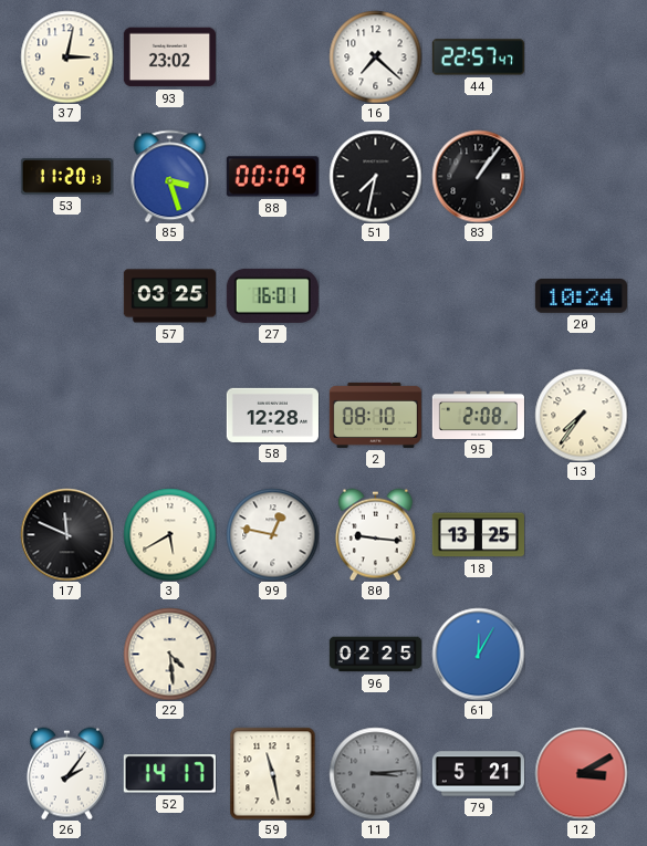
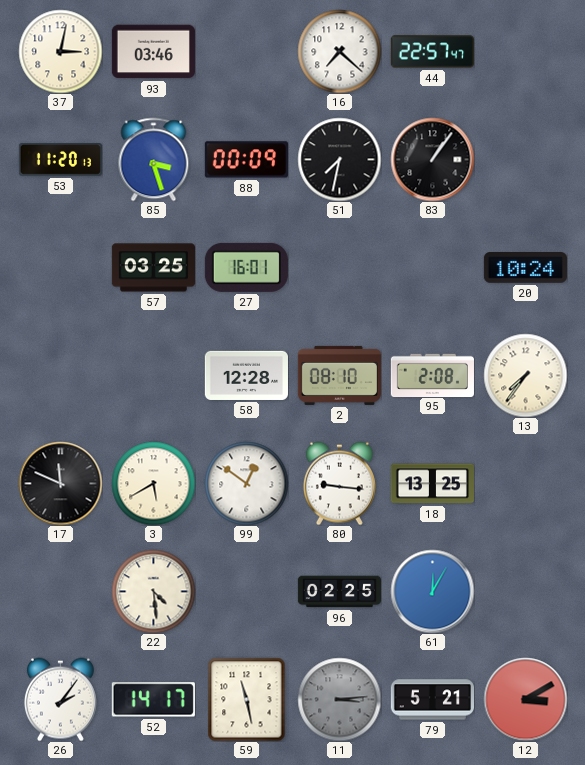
93: 23:02 -> 03:46 (153, 52)
99: 12:47 -> 12:51 (246, 483)
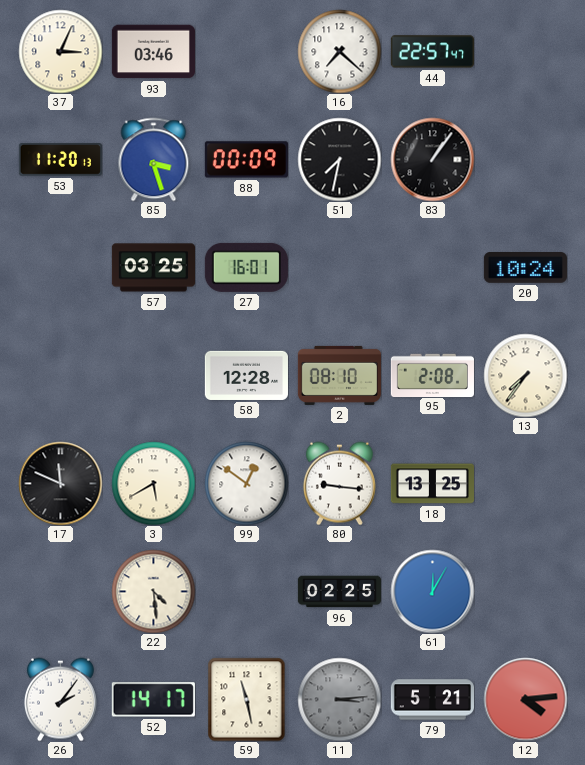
37: 3:02 -> 3:04 (60, 51)
12: 3:10 -> 4:14 (525, 699)
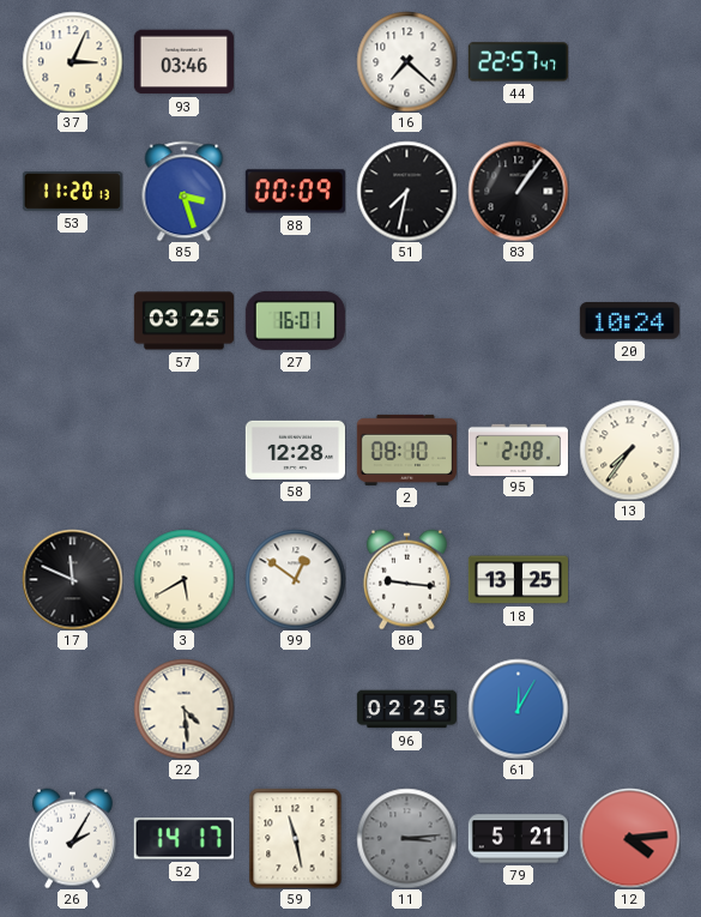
26: 2:06 -> 2:05 (72, 838)
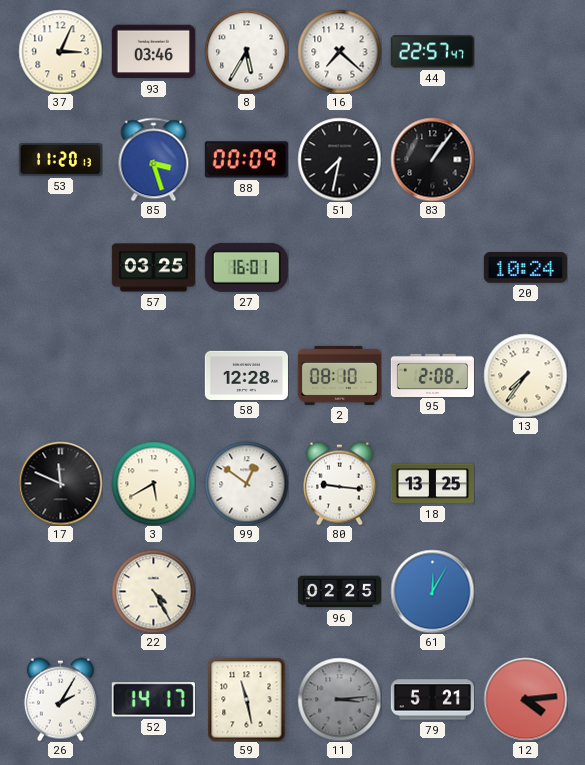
8: none -> 5:35 (246, 51)
22: 4:29 -> 4:25 (153, 591)
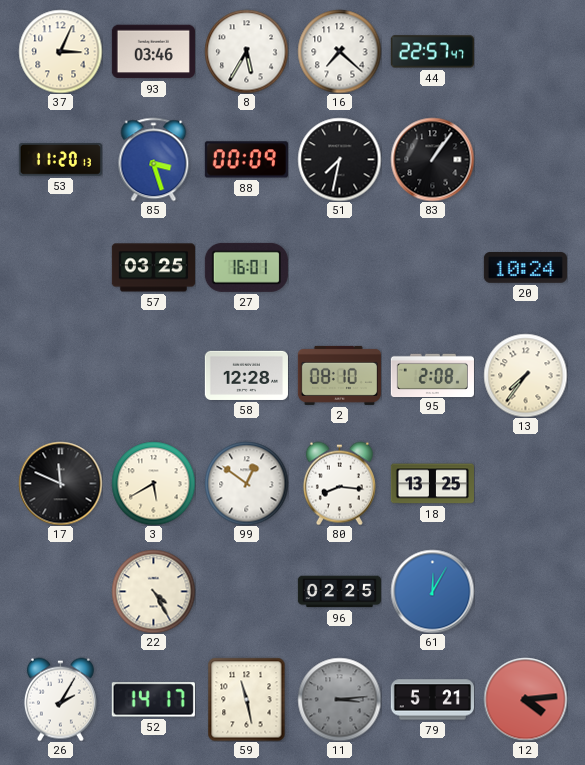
80: 9:16 -> 8:16 (339, 483)
